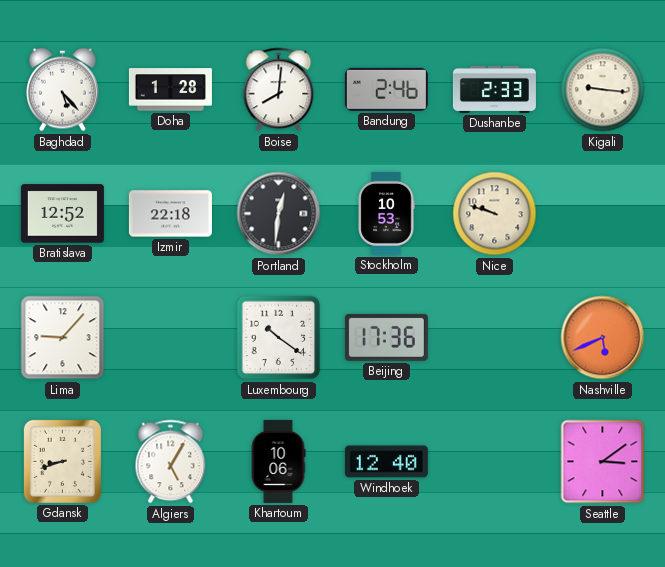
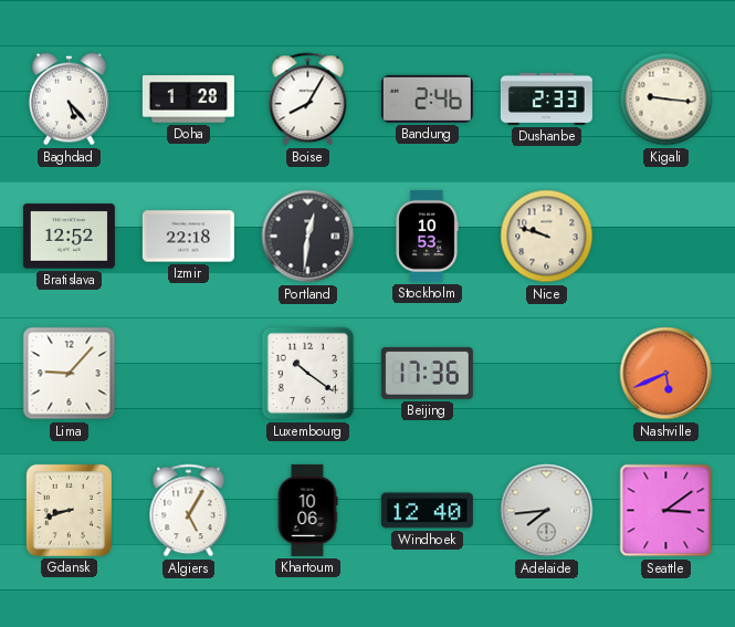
Boise: 8:01 -> 8:05 (308, 100)
Adelaide: none -> 7:44 (547, 511)
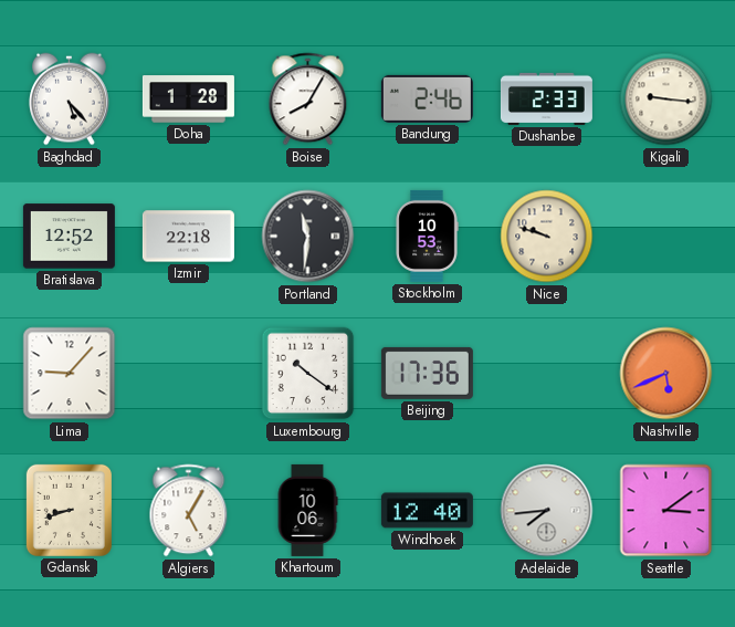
Portland: 12:31 -> 11:31 (308, 237)
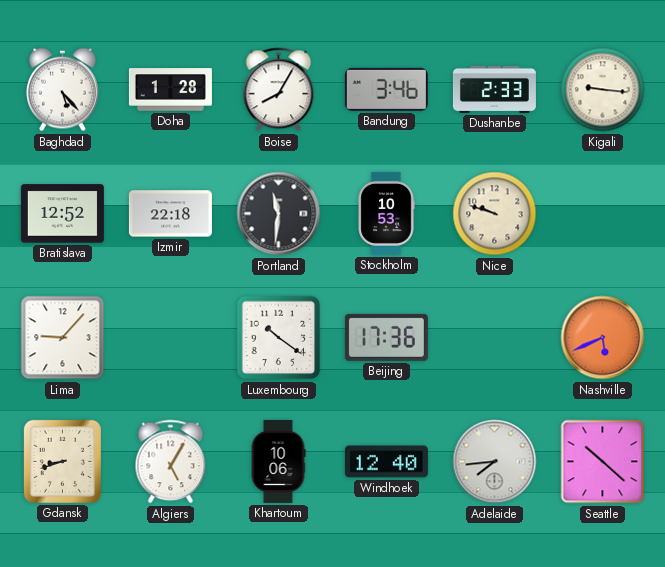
Bandung: 2:46 -> 3:46 (386, 89)
Seattle: 3:09 -> 10:22 (603, 462)
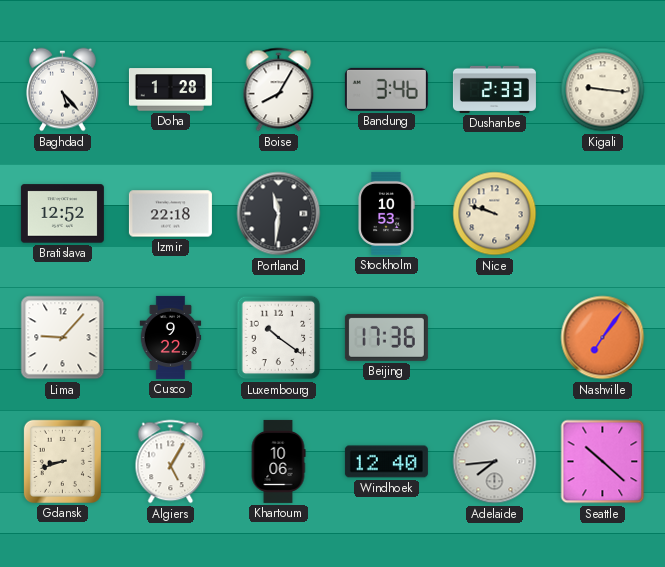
Cusco: none -> 9:22 (171, 337)
Nashville: 5:41 -> 7:06 (603, 338)
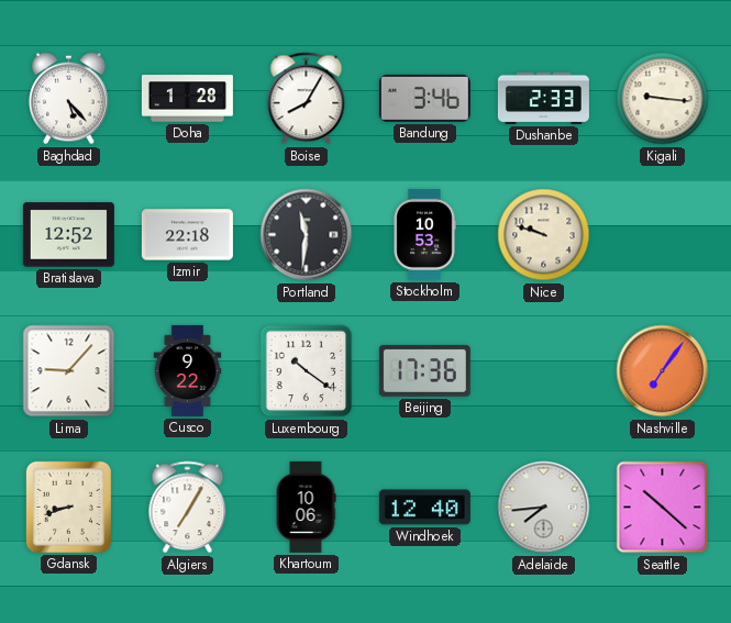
Algiers: 5:05 -> 7:05 (188, 508)
